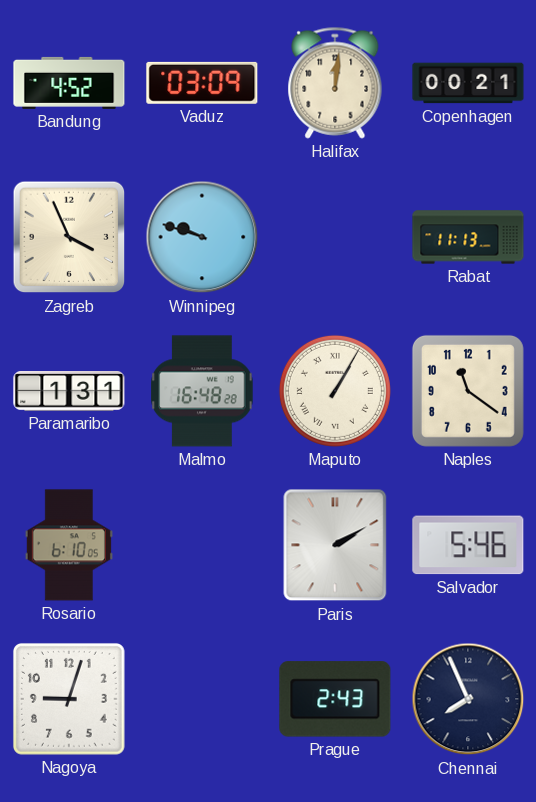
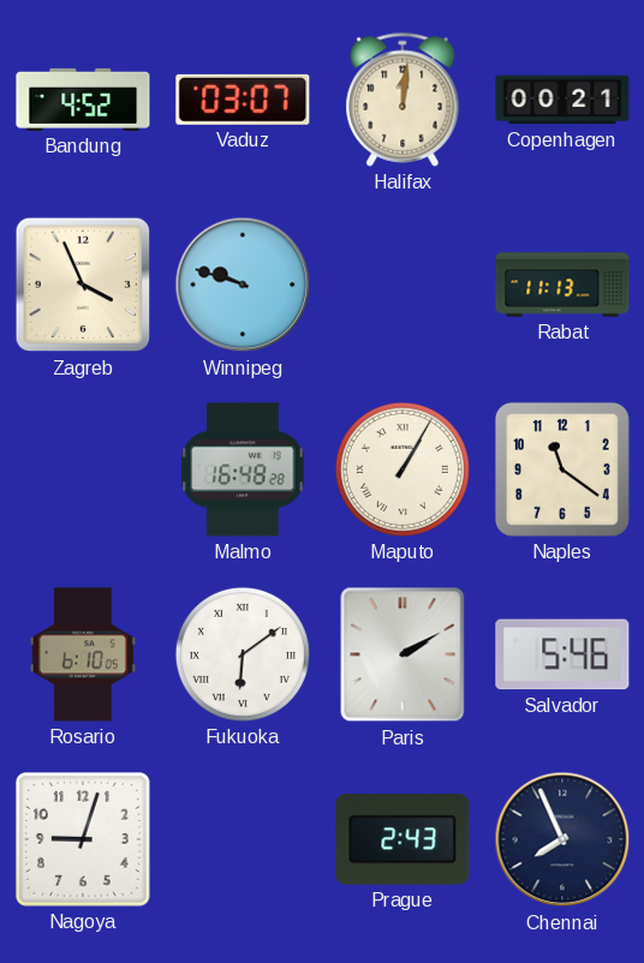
Vaduz: 03:09 -> 03:07 (243, 100)
Paramaribo: 1:31 -> none (69, 392)
Fukuoka: none -> 6:09 (243, 654)
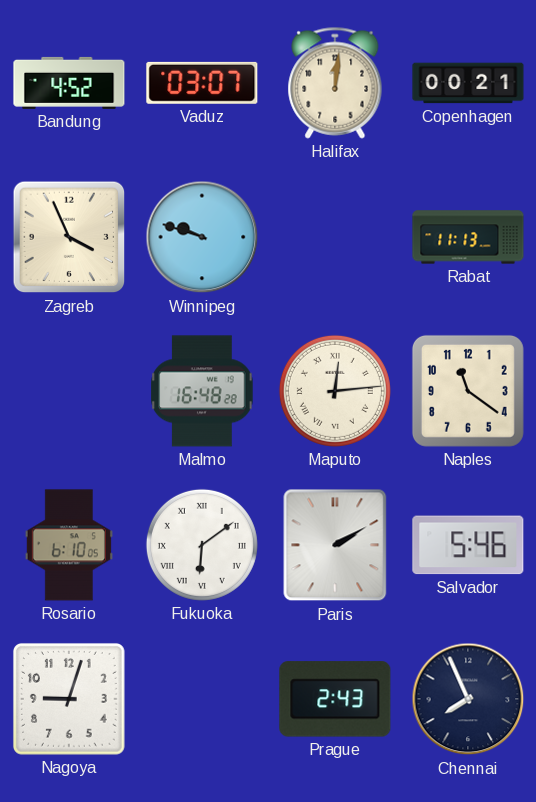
Maputo: 1:05 -> 12:14 (335, 391)
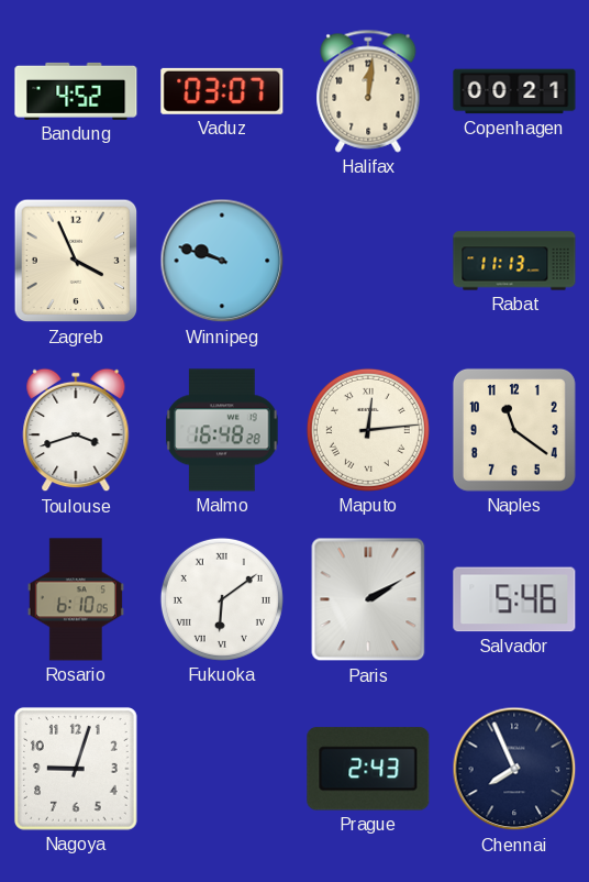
Toulouse: none -> 3:42 (76, 430)
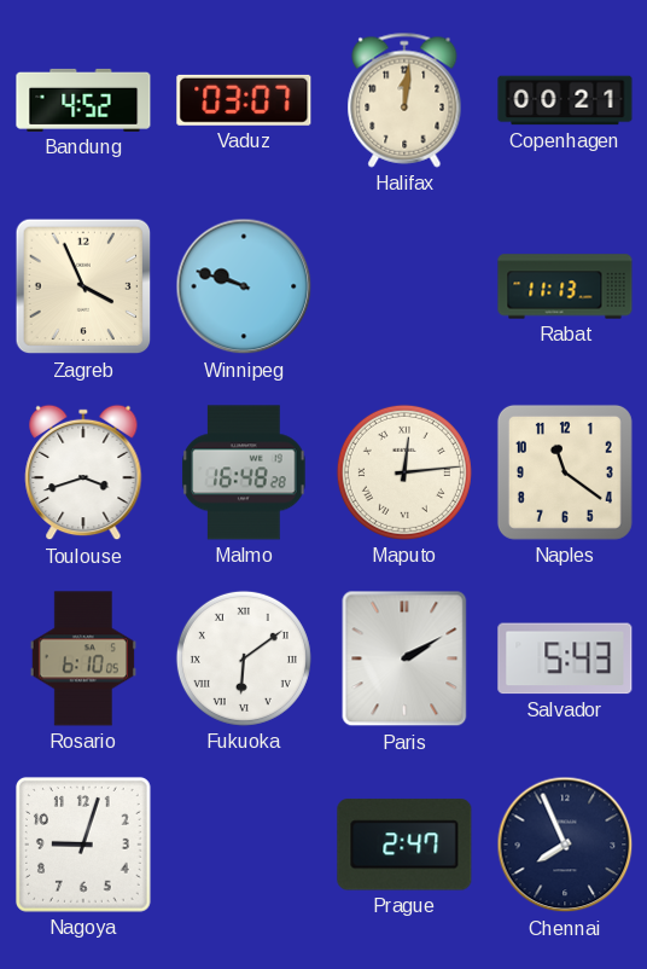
Salvador: 5:46 -> 5:43 (565, 658)
Prague: 2:43 -> 2:47 (404, 845)
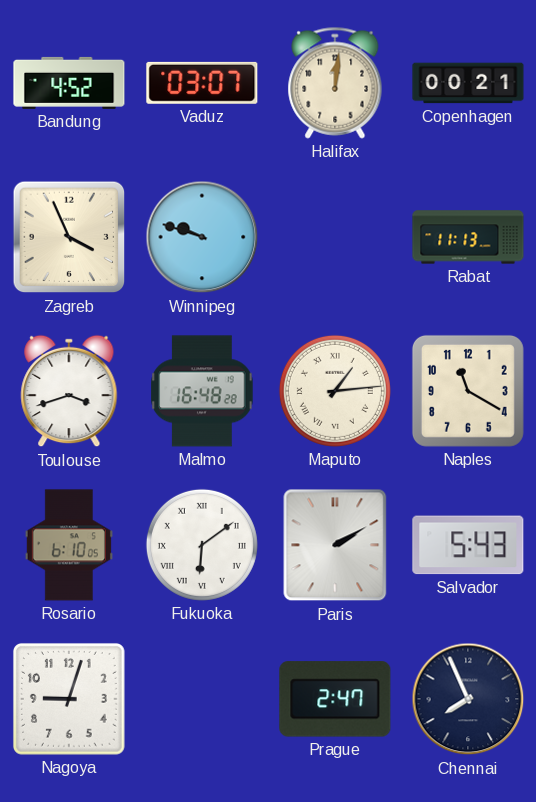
Maputo: 12:14 -> 1:14 (335, 391)
Naples: 11:21 -> 11:20 (468, 391)
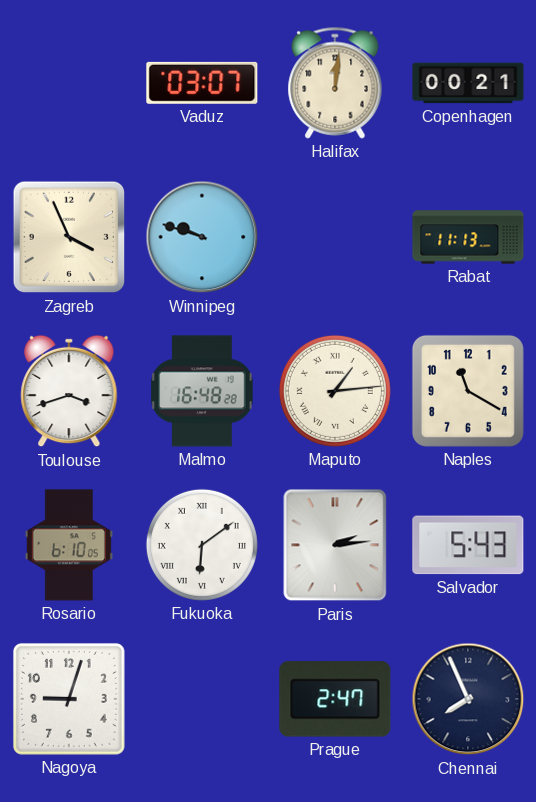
Bandung: 4:52 -> none (69, 83)
Paris: 2:10 -> 2:14 (335, 545)
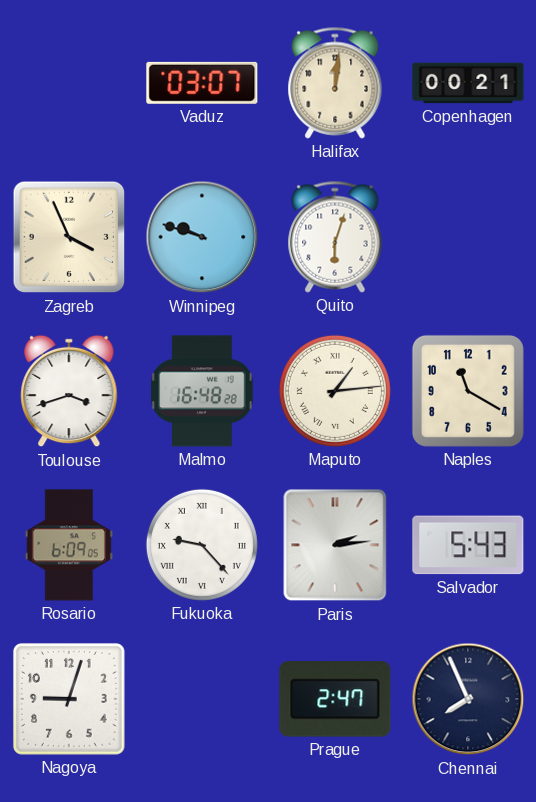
Quito: none -> 6:03 (335, 237)
Rabat: 11:13 -> none (468, 237)
Rosario: 6:10 -> 6:09 (69, 545)
Fukuoka: 6:09 -> 9:23 (202, 545)
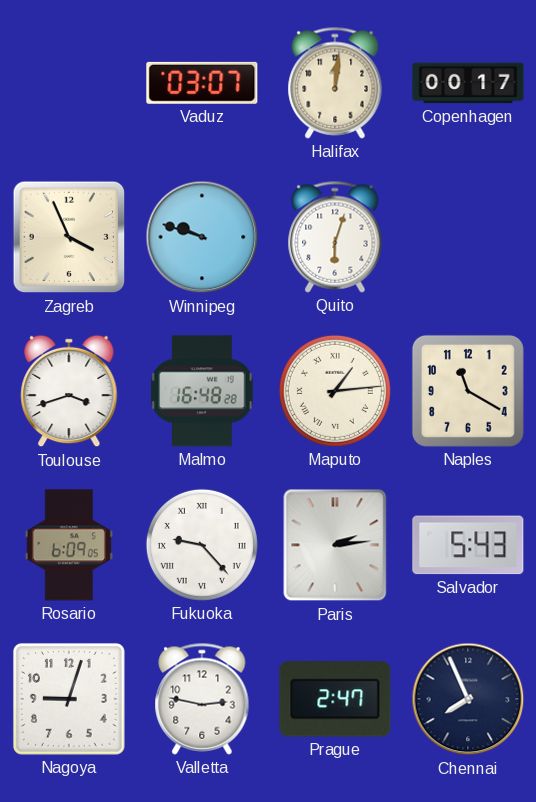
Copenhagen: 00:21 -> 00:17 (468, 83)
Valletta: none -> 2:47 (202, 699)
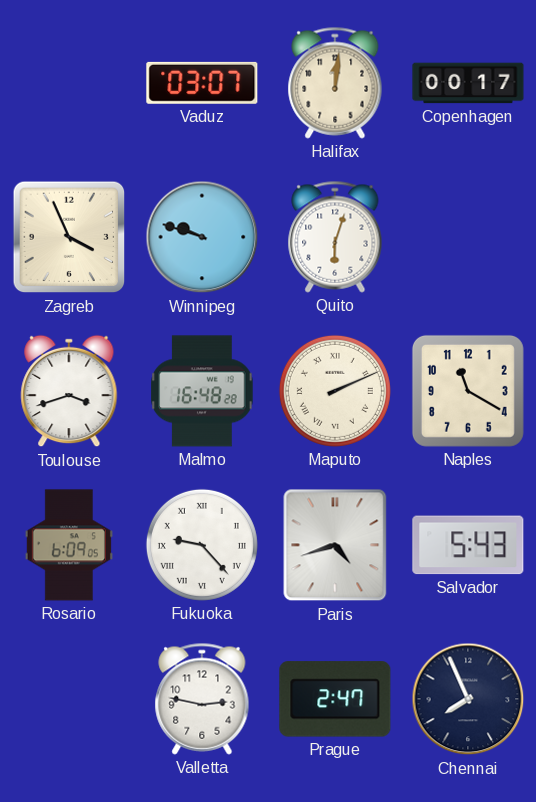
Maputo: 1:14 -> 2:11 (335, 391)
Paris: 2:14 -> 4:42 (335, 545)
Nagoya: 9:03 -> none (69, 699)
